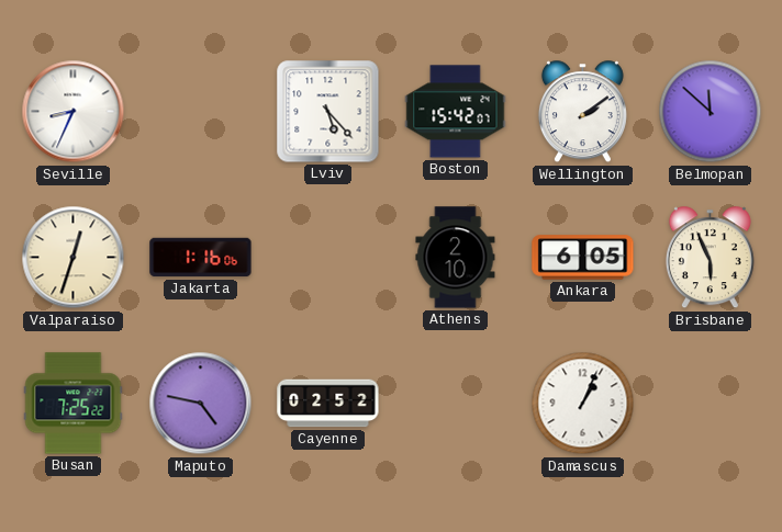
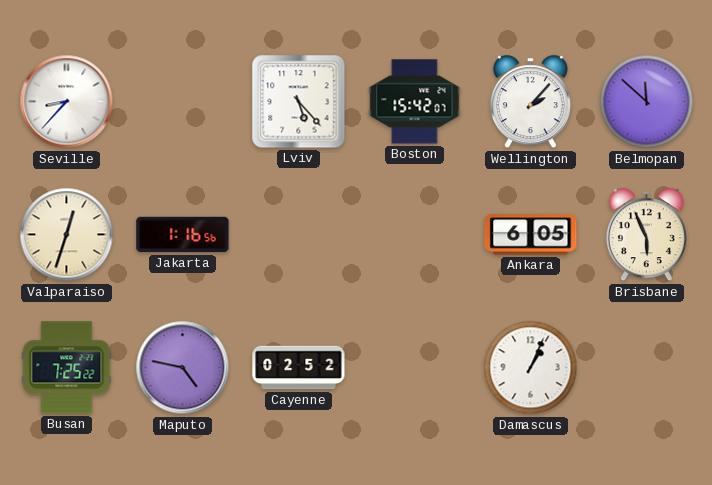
Seville: 8:34 -> 8:37 (67, 102)
Wellington: 2:09 -> 2:07 (530, 102)
Jakarta: 1:16:06 -> 1:16:56 (183, 235)
Athens: 2:10 -> none (456, 258)
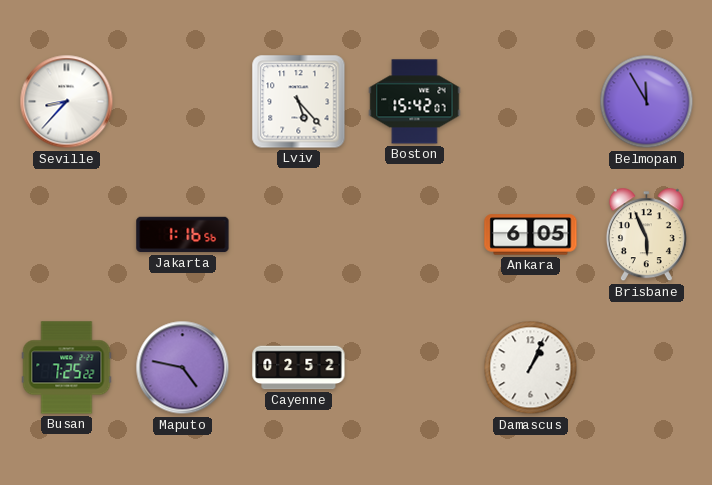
Wellington: 2:07 -> none (530, 102)
Belmopan: 11:52 -> 11:55 (647, 102)
Valparaiso: 12:33 -> none (67, 235)
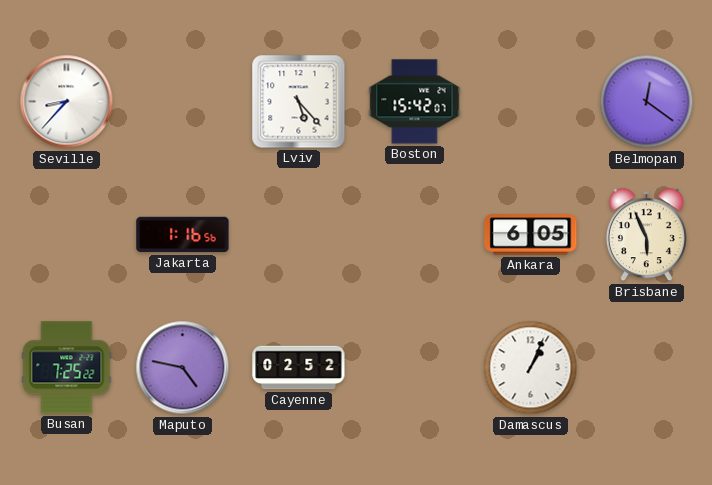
Belmopan: 11:55 -> 12:21 (647, 102)
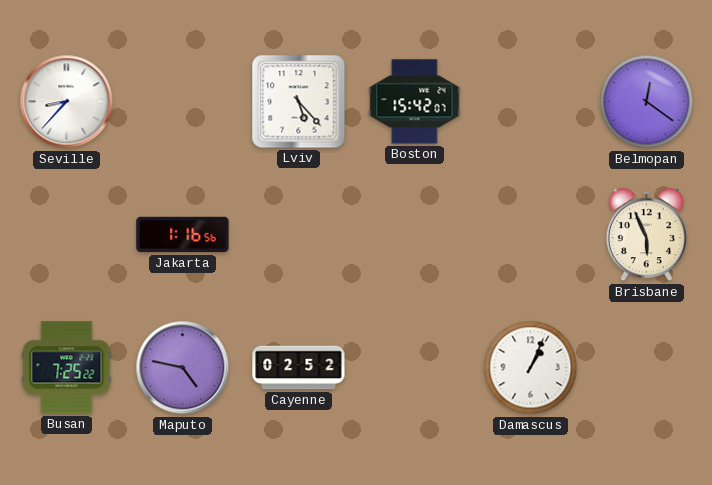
Ankara: 6:05 -> none (531, 235)
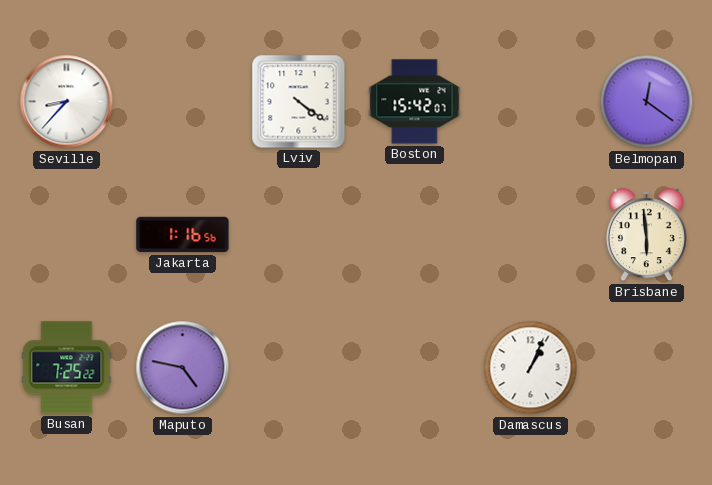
Lviv: 5:23 -> 4:21 (299, 102)
Brisbane: 5:56 -> 5:59 (646, 235)
Cayenne: 02:52 -> none (299, 368)
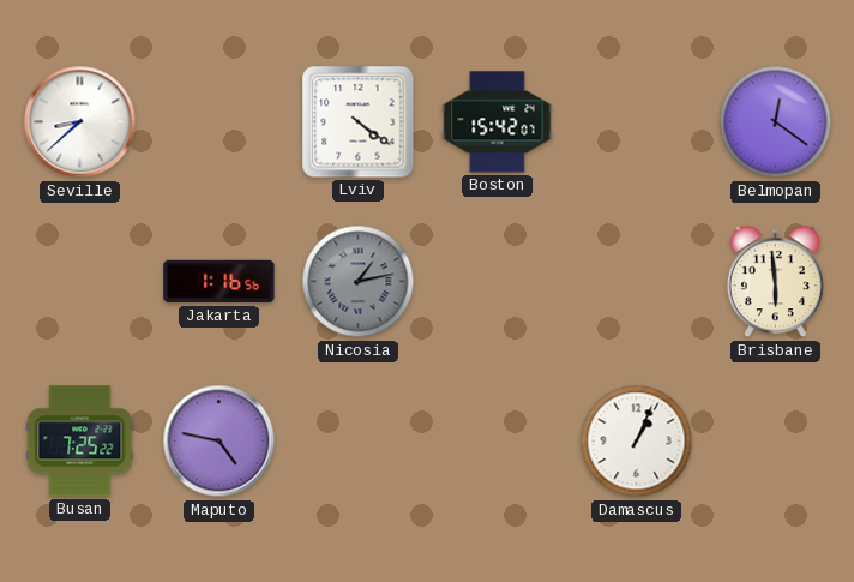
Seville: 8:37 -> 8:38 (80, 122)
Nicosia: none -> 1:13 (359, 282)
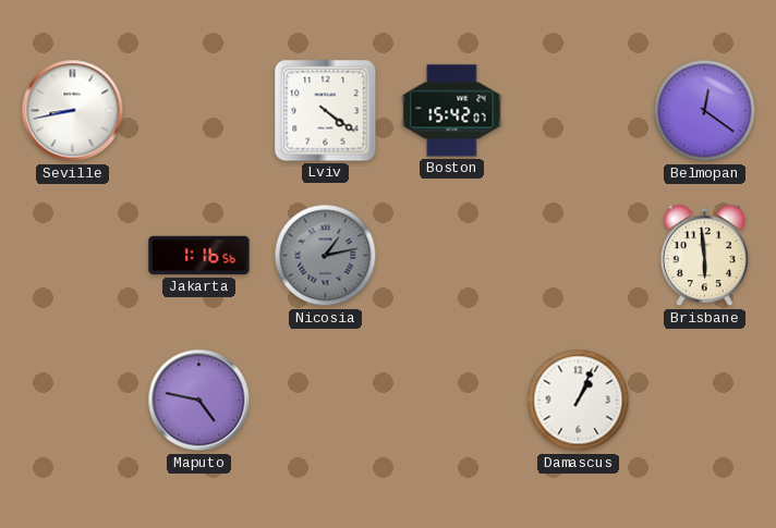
Seville: 8:38 -> 8:43 (73, 111)
Busan: 7:25 -> none (80, 442)
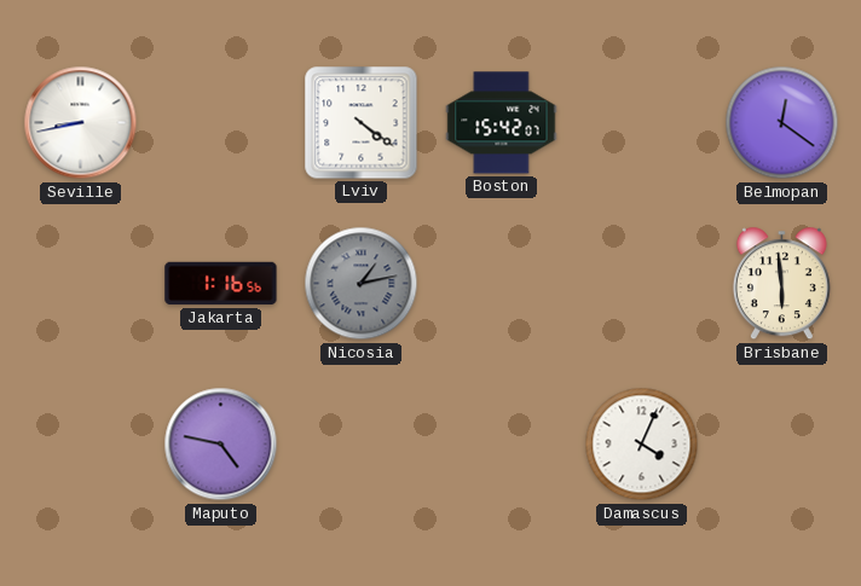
Damascus: 1:04 -> 4:04 (642, 445)
